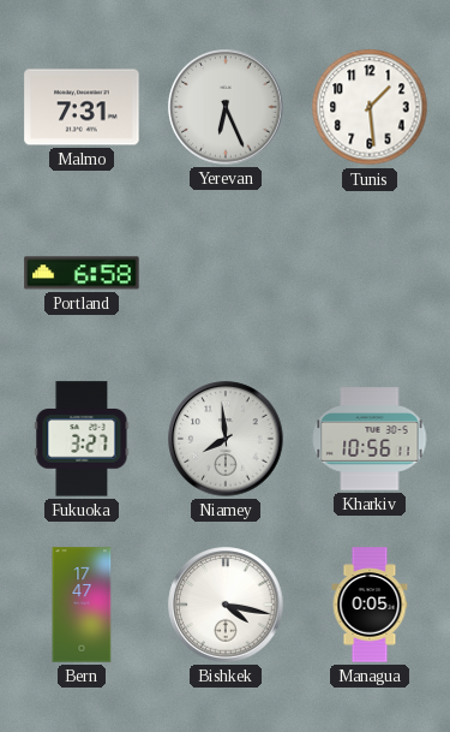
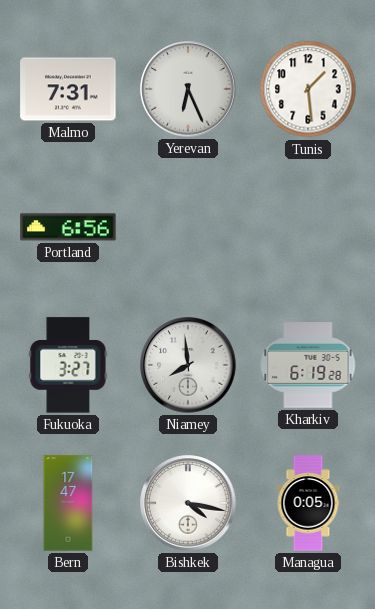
Portland: 6:58 -> 6:56 (68, 227)
Kharkiv: 10:56 -> 6:19 (308, 365)
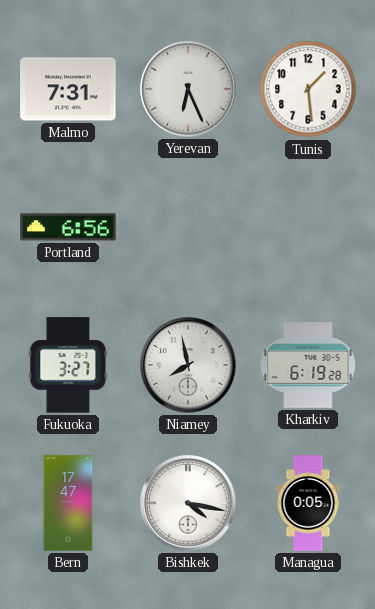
Niamey: 7:59 -> 7:58 (188, 365)
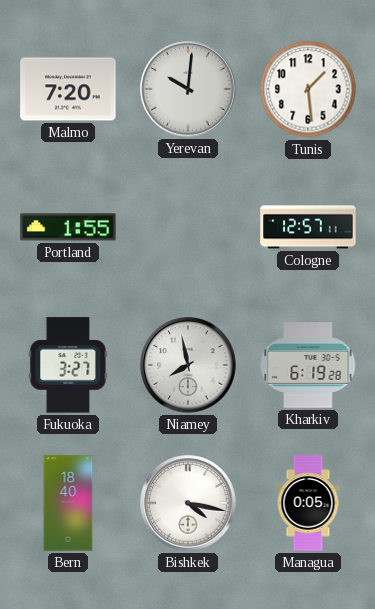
Malmo: 7:31 -> 7:20 (68, 89)
Yerevan: 6:26 -> 10:01 (188, 89)
Portland: 6:56 -> 1:55 (68, 227)
Cologne: none -> 12:57 (308, 227)
Bern: 17:47 -> 18:40 (68, 503)
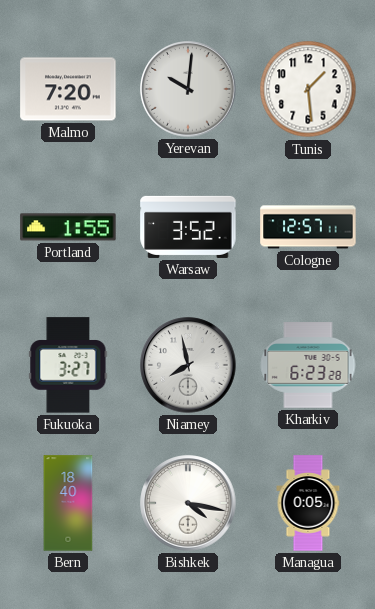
Warsaw: none -> 3:52 (188, 227)
Kharkiv: 6:19 -> 6:23 (308, 365)
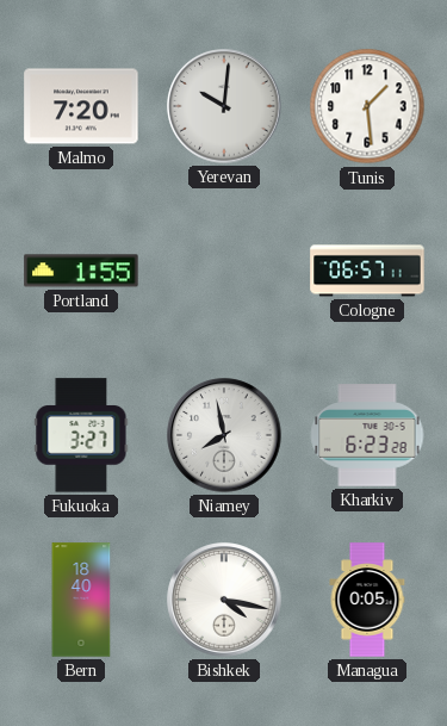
Warsaw: 3:52 -> none (188, 227)
Cologne: 12:57 -> 06:57 (367, 271)
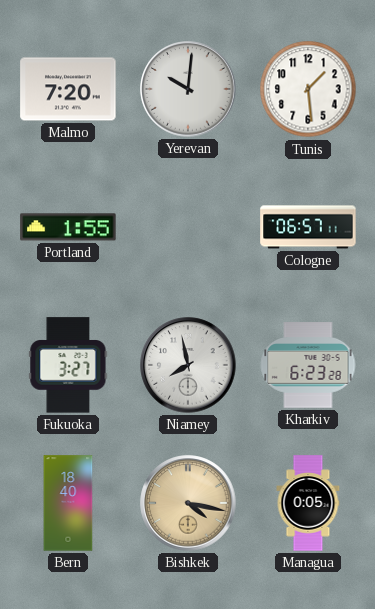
Bishkek dial: white -> champagne (188, 503)
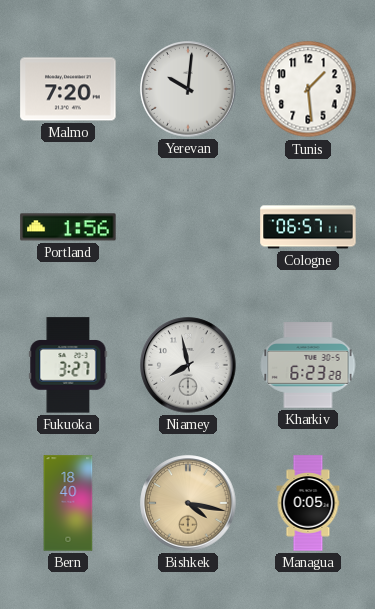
Portland: 1:55 -> 1:56 (68, 227)
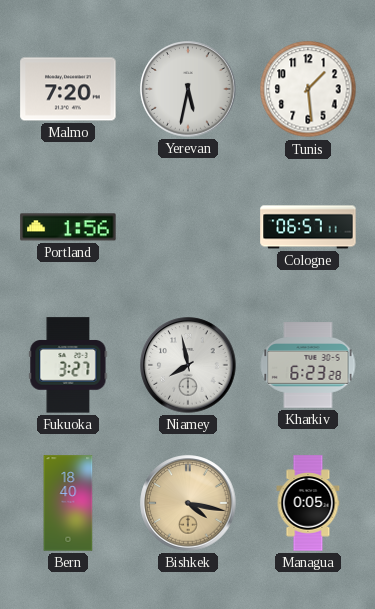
Yerevan: 10:01 -> 5:32 (188, 89)
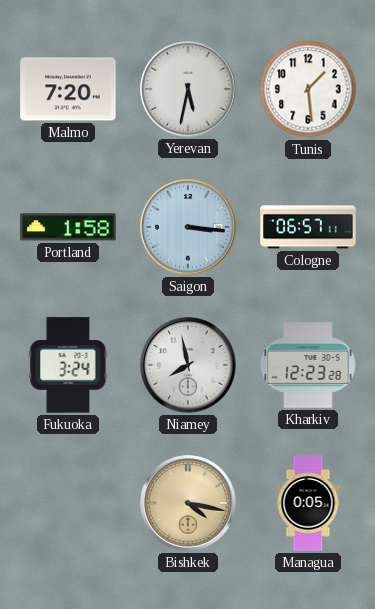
Portland: 1:56 -> 1:58 (68, 227)
Saigon: none -> 3:16 (188, 227)
Fukuoka: 3:27 -> 3:24 (68, 365)
Kharkiv: 6:23 -> 12:23 (308, 365)
Bern: 18:40 -> none (68, 503)
